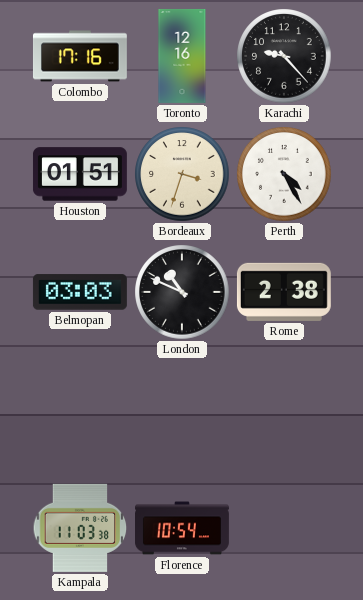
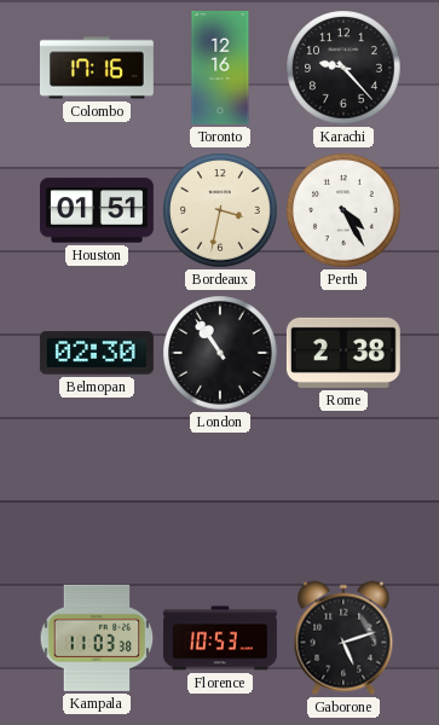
Bordeaux: 3:33 -> 3:32 (220, 210)
Belmopan: 03:03 -> 02:30 (97, 353)
London: 10:49 -> 10:54 (220, 353)
Florence: 10:54 -> 10:53 (221, 638)
Gaborone: none -> 5:12 (343, 638)
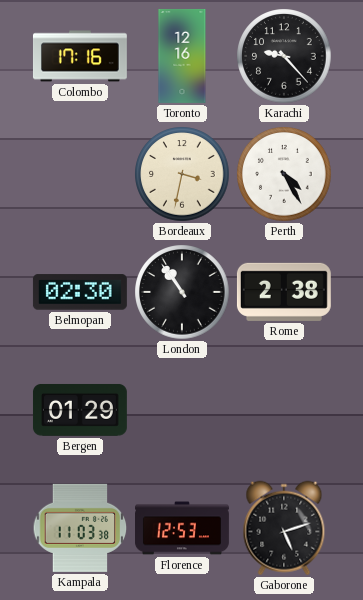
Houston: 01:51 -> none (97, 210)
Bergen: none -> 01:29 (80, 410)
Florence: 10:53 -> 12:53 (183, 528)
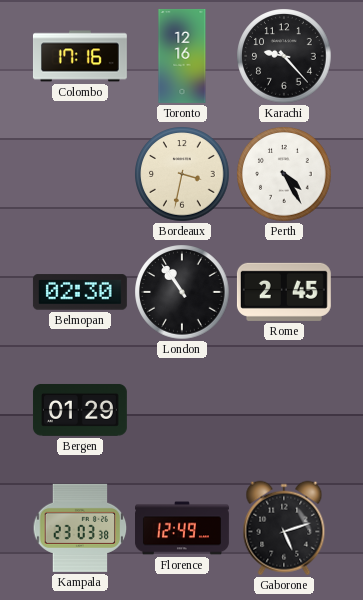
Rome: 2:38 -> 2:45 (284, 292)
Kampala: 11:03 -> 23:03 (80, 528)
Florence: 12:53 -> 12:49 (183, 528)
